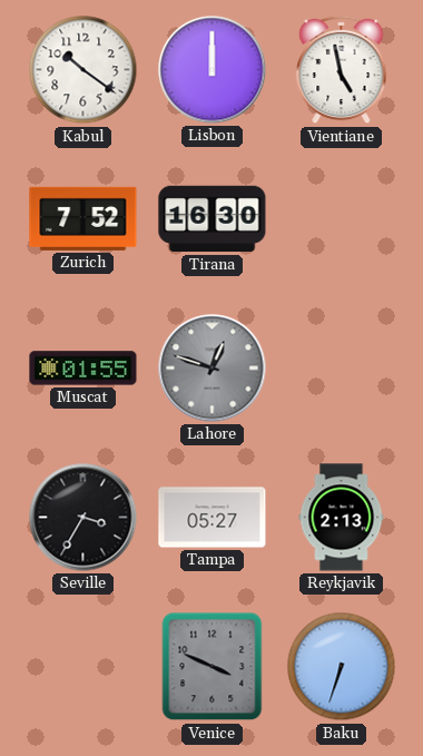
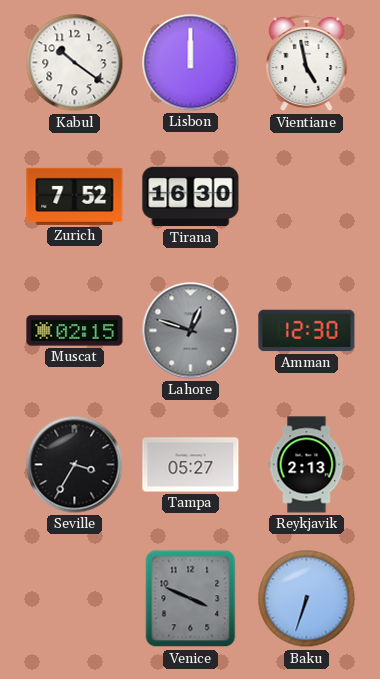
Muscat: 01:55 -> 02:15 (75, 331)
Amman: none -> 12:30 (307, 331)
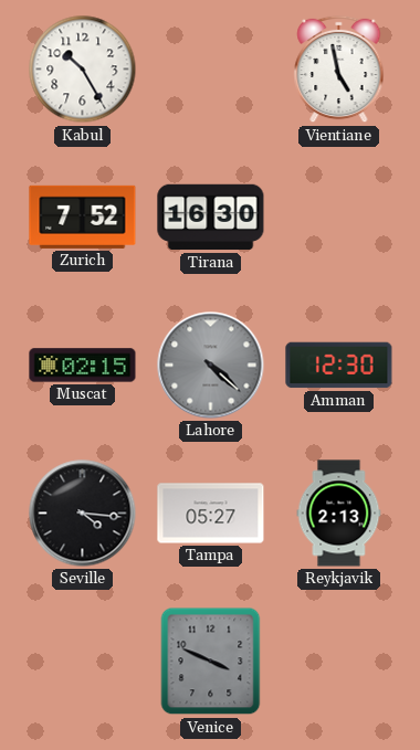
Kabul: 10:21 -> 10:25 (83, 70)
Lisbon: 12:00 -> none (191, 63)
Lahore: 12:48 -> 4:22 (211, 366)
Seville: 3:35 -> 4:16 (83, 514)
Baku: 6:33 -> none (307, 599)
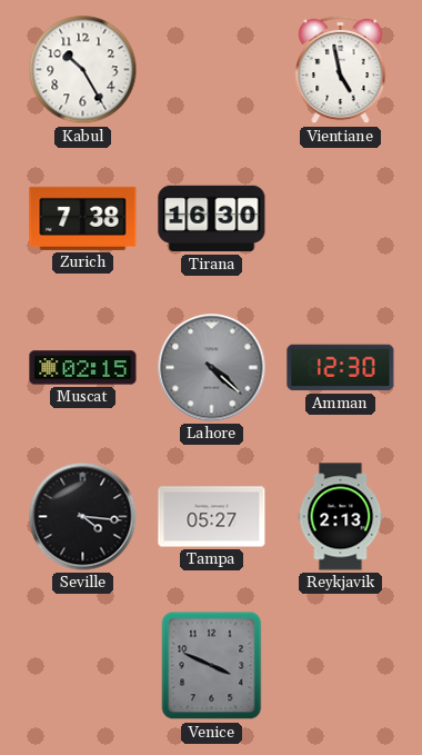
Zurich: 7:52 -> 7:38 (83, 218)
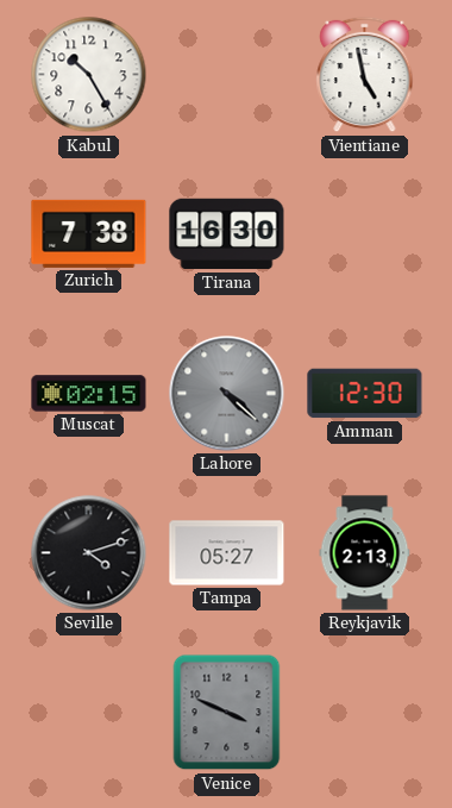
Seville: 4:16 -> 4:12 (89, 553)
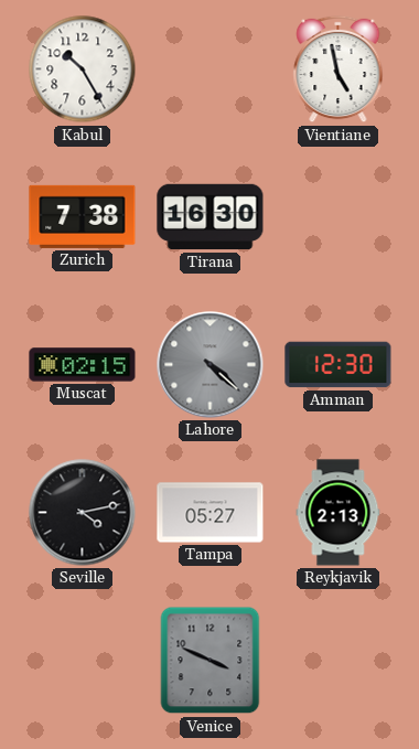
Seville: 4:12 -> 4:13 (83, 513)
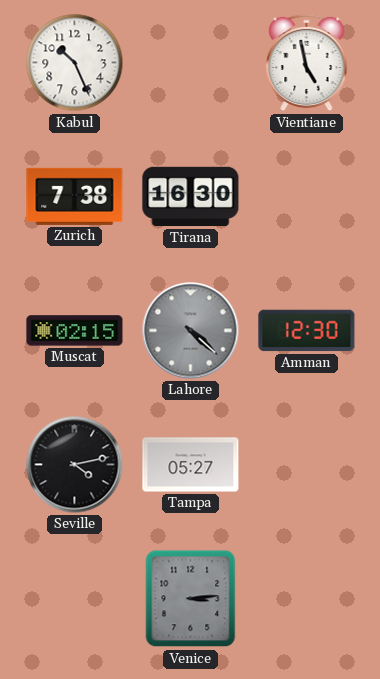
Kabul: 10:25 -> 10:26 (75, 63)
Reykjavik: 2:13 -> none (339, 513)
Venice: 3:49 -> 3:14 (191, 599)
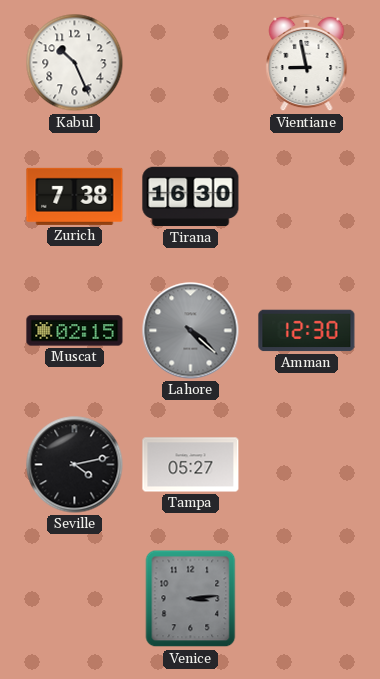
Vientiane: 4:58 -> 8:58 (307, 63)
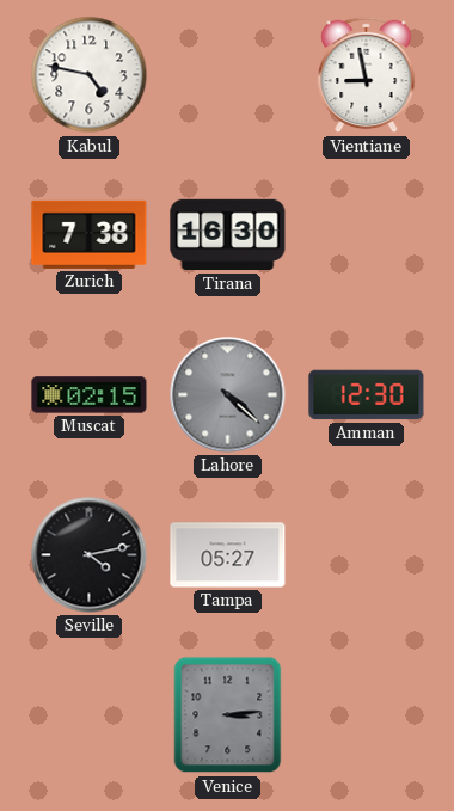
Kabul: 10:26 -> 4:47 (90, 75)
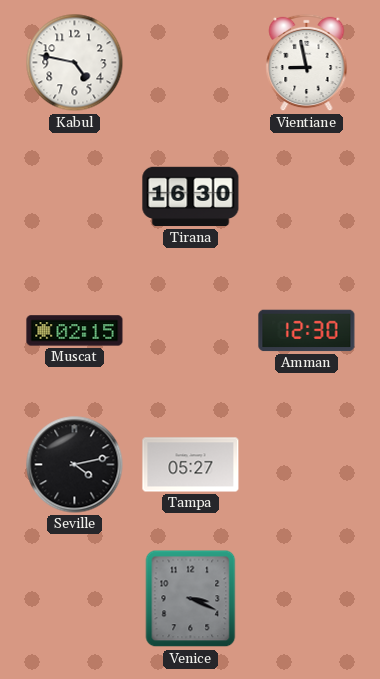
Zurich: 7:38 -> none (90, 234)
Lahore: 4:22 -> none (228, 395)
Venice: 3:14 -> 3:19 (191, 599)
